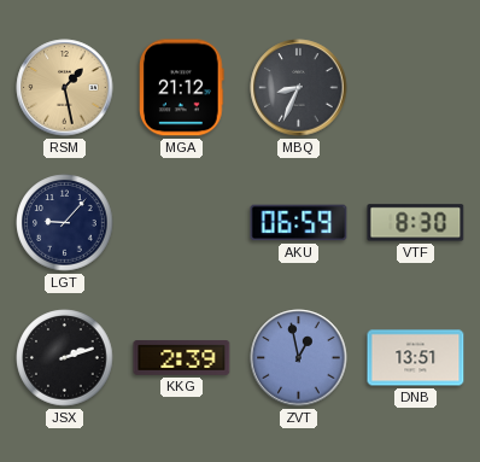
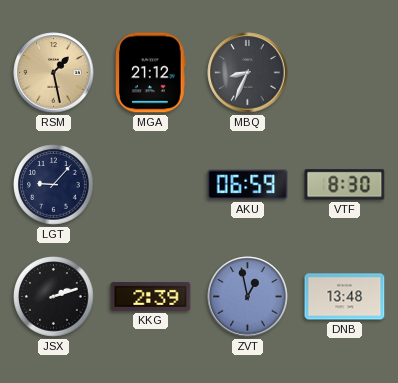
DNB: 13:51 -> 13:48 (345, 297)
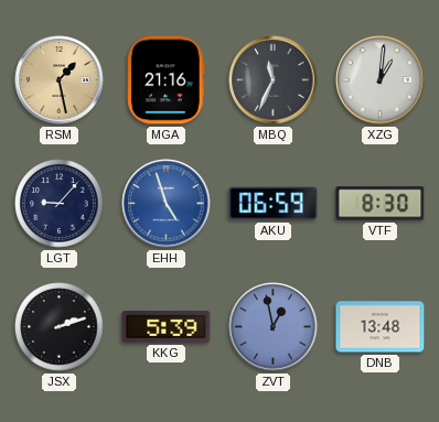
MGA: 21:12 -> 21:16 (167, 80)
MBQ: 8:34 -> 11:34 (274, 80)
XZG: none -> 1:01 (381, 80)
EHH: none -> 4:57 (167, 204)
KKG: 2:39 -> 5:39 (167, 327)
